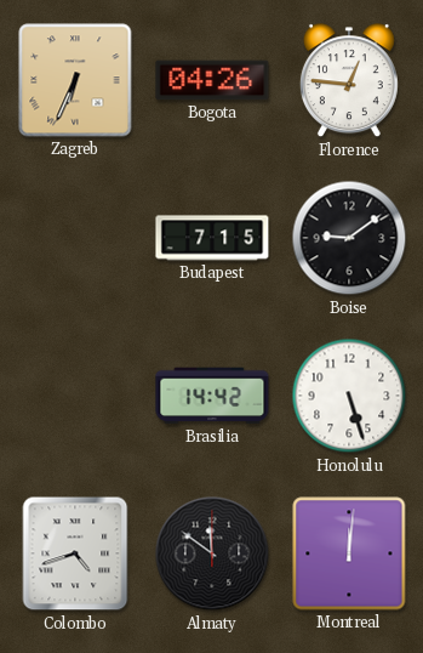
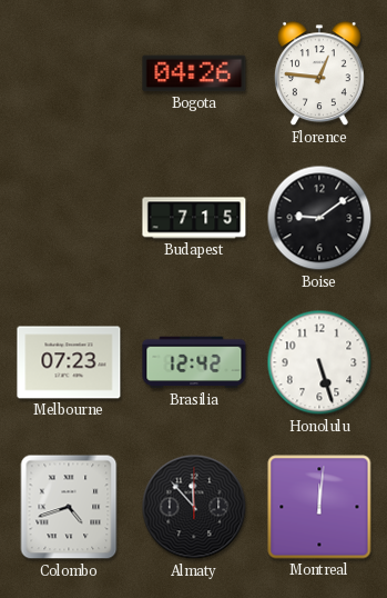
Zagreb: 6:34 -> none (75, 80)
Melbourne: none -> 07:23 (69, 362)
Brasilia: 14:42 -> 12:42 (194, 362)
Almaty: 11:51 -> 11:53 (194, 507)
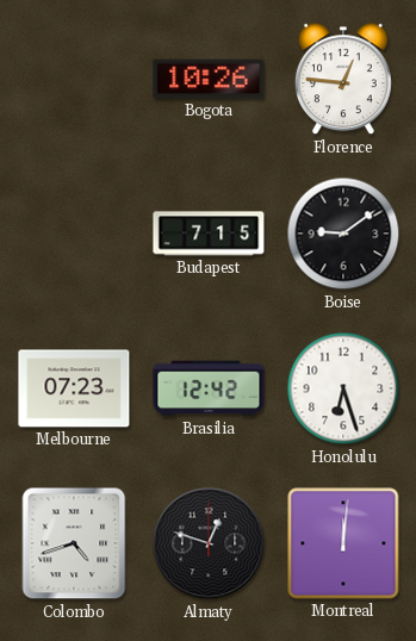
Bogota: 04:26 -> 10:26 (209, 79)
Honolulu: 5:27 -> 6:27 (343, 388)
Almaty: 11:53 -> 12:48 (209, 543)
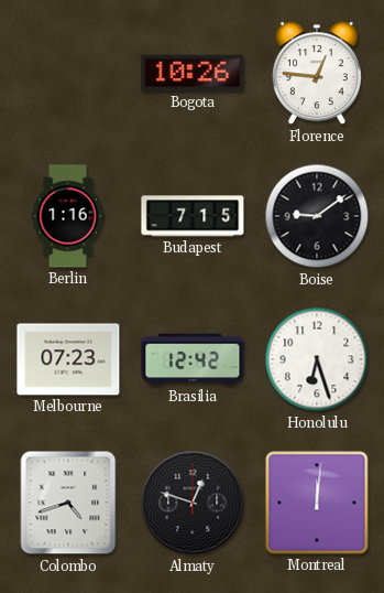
Berlin: none -> 1:16 (68, 216)
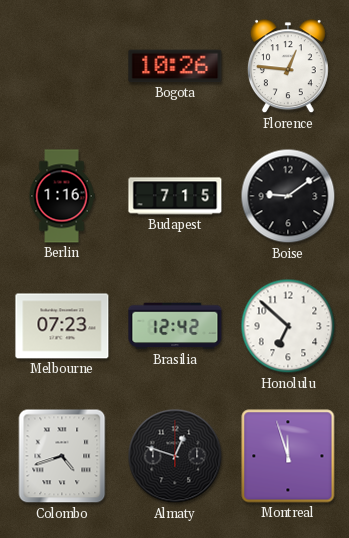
Honolulu: 6:27 -> 6:52 (288, 326)
Montreal: 12:01 -> 11:57 (288, 456)
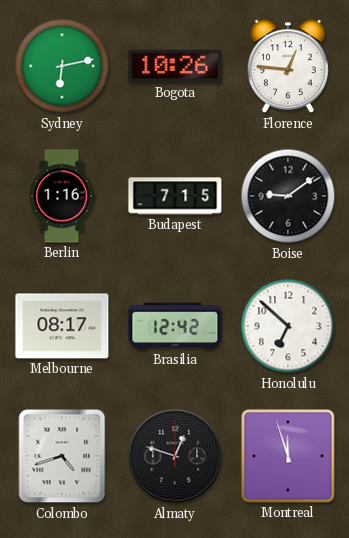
Sydney: none -> 6:13 (62, 66)
Melbourne: 07:23 -> 08:17 (62, 326)
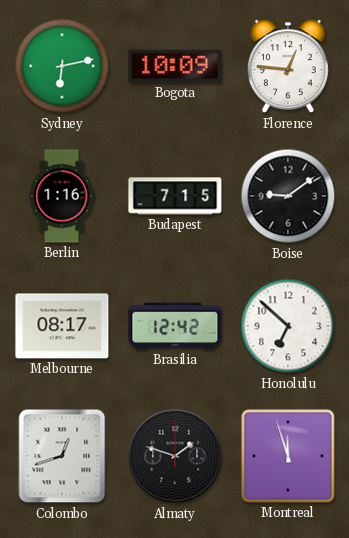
Bogota: 10:26 -> 10:09 (175, 66)
Colombo: 4:42 -> 12:42 (62, 456)
Almaty: 12:48 -> 1:48 (175, 456)
